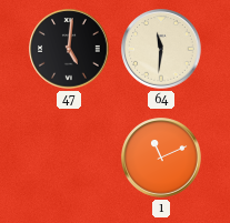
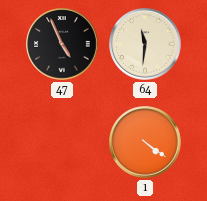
47: 5:01 -> 4:56 (62, 44)
1: 11:11 -> 4:21 (145, 142)
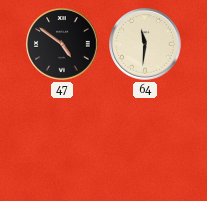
47: 4:56 -> 4:51 (62, 44)
1: 4:21 -> none (145, 142)
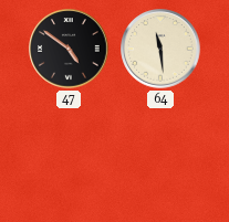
64: 11:31 -> 11:29 (160, 49)
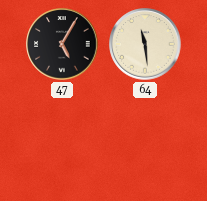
47: 4:51 -> 5:05 (62, 44)
